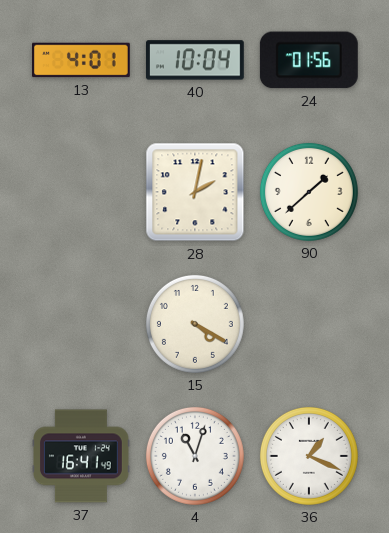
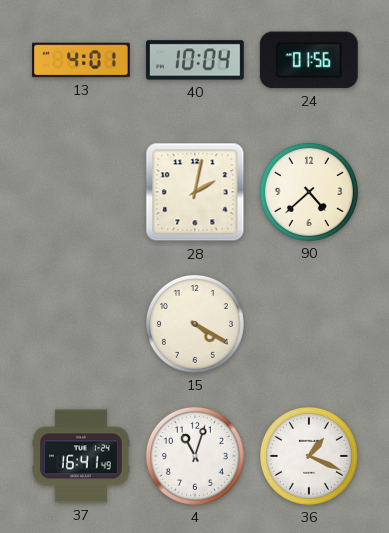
90: 1:38 -> 4:38 (309, 192)
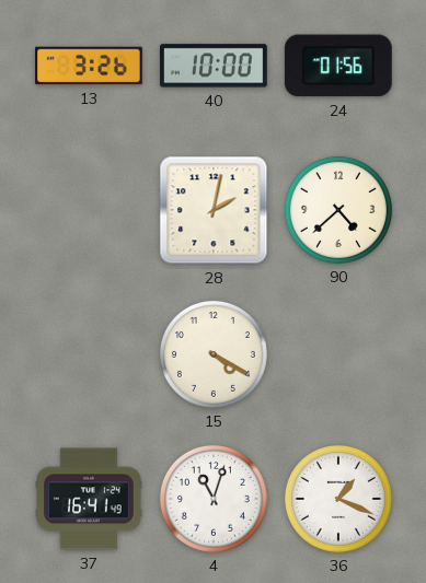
13: 4:01 -> 3:26 (90, 66)
40: 10:04 -> 10:00 (214, 66)
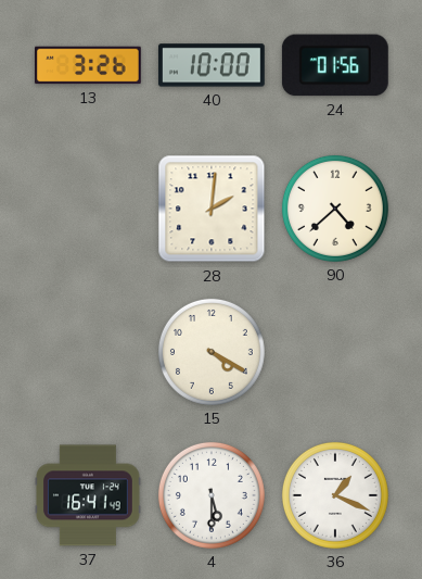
28: 2:02 -> 2:01 (212, 209)
4: 11:03 -> 5:30 (212, 495)
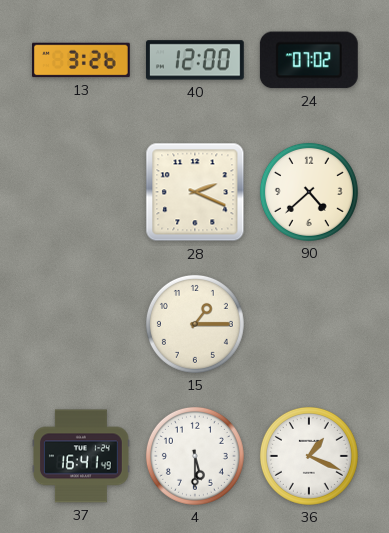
40: 10:00 -> 12:00 (195, 60)
24: 01:56 -> 07:02 (309, 60)
28: 2:01 -> 2:19 (195, 192)
15: 4:20 -> 1:15 (195, 324)
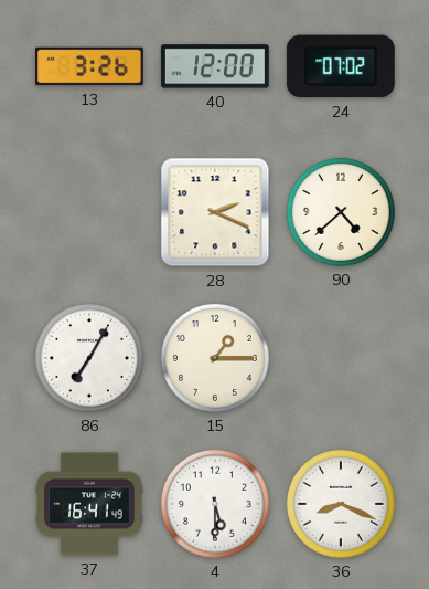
86: none -> 7:05 (89, 358)
36: 1:19 -> 8:19 (341, 504)
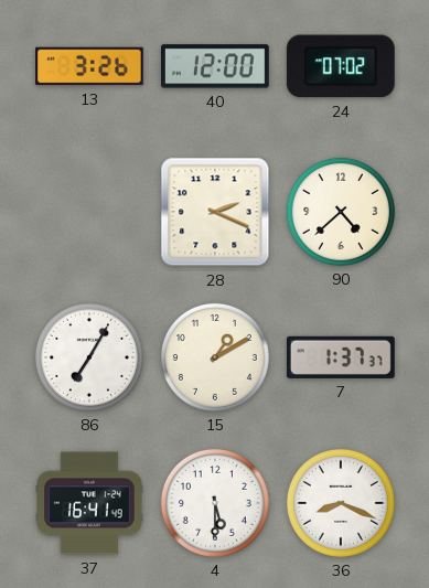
15: 1:15 -> 1:10 (215, 357)
7: none -> 1:37 (341, 357)
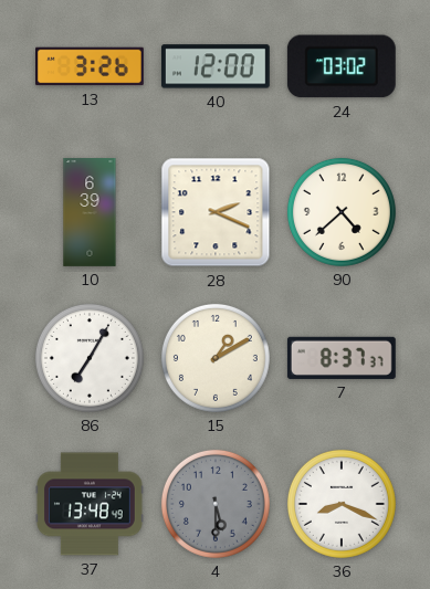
24: 07:02 -> 03:02 (342, 66)
10: none -> 6:39 (90, 213)
7: 1:37 -> 8:37 (342, 358)
37: 16:41 -> 13:48 (91, 504)
4 dial: white -> grey (216, 504)
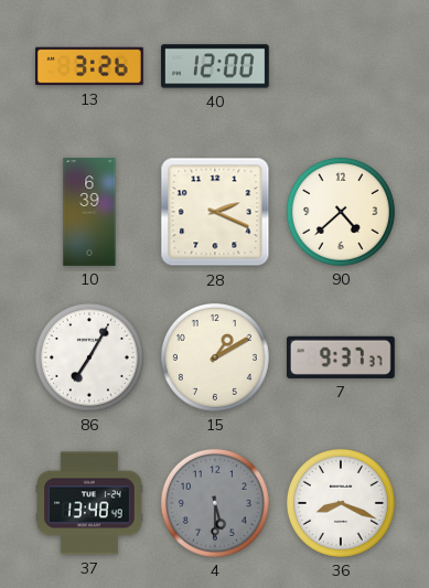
24: 03:02 -> none (342, 66)
7: 8:37 -> 9:37 (341, 357)
